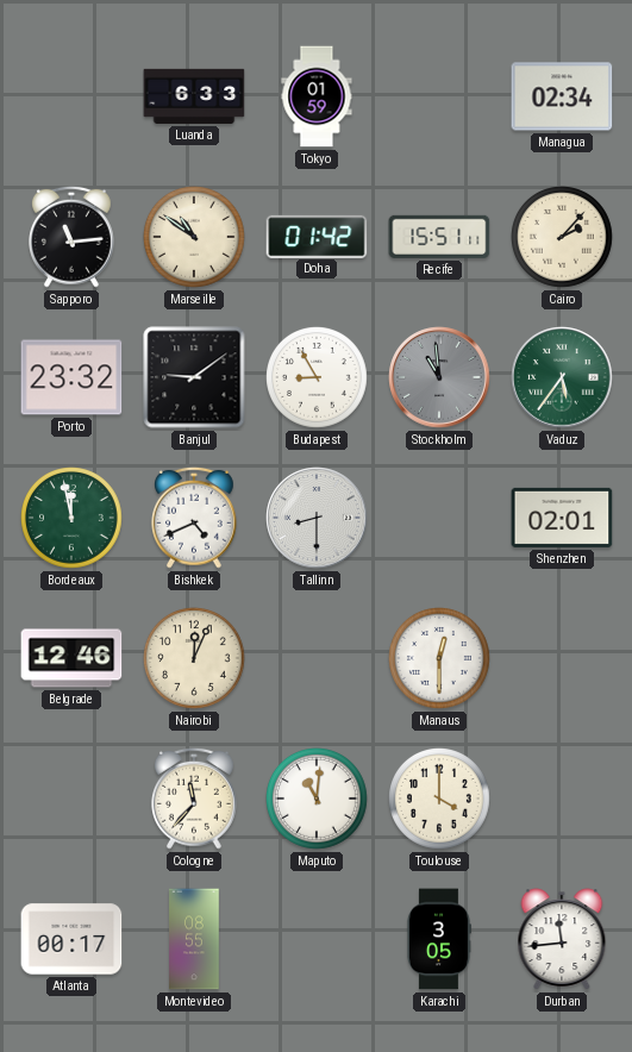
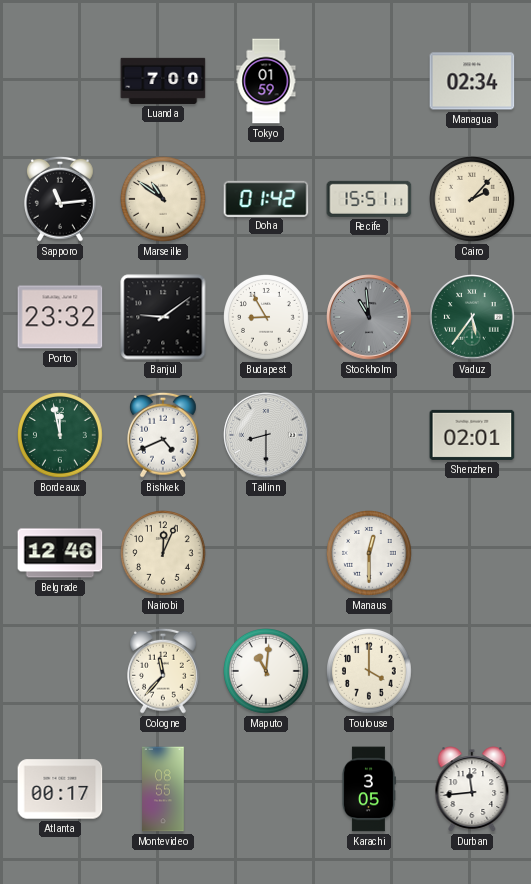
Luanda: 6:33 -> 7:00 (163, 81)
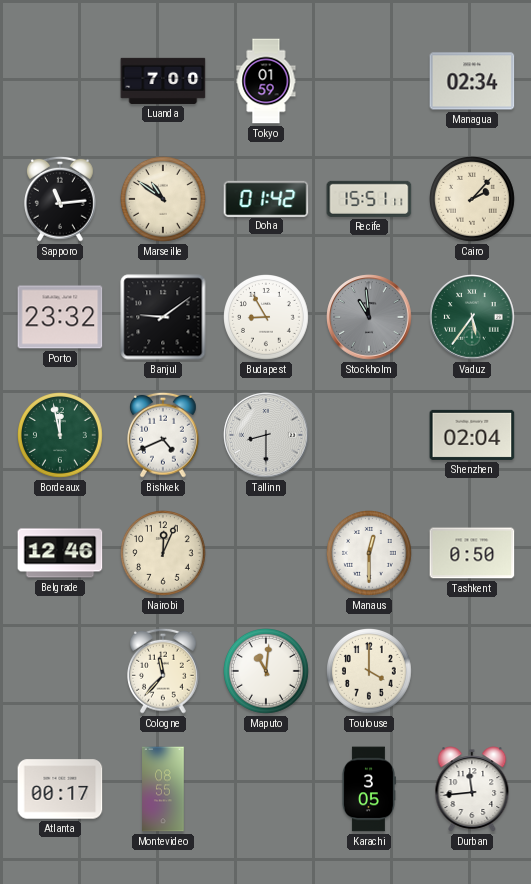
Shenzhen: 02:01 -> 02:04 (472, 435)
Tashkent: none -> 0:50 (472, 553)
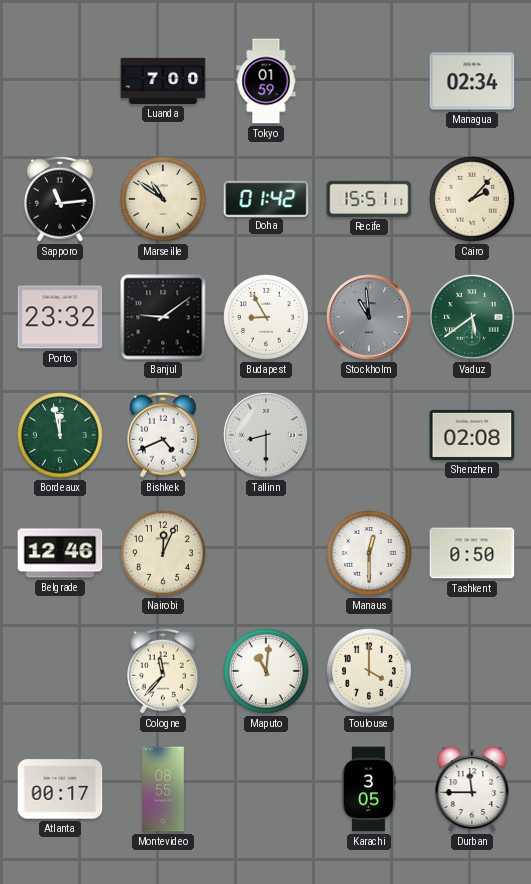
Vaduz: 5:36 -> 5:39 (472, 317)
Shenzhen: 02:04 -> 02:08 (472, 435)
Durban: 11:44 -> 11:45 (472, 789)
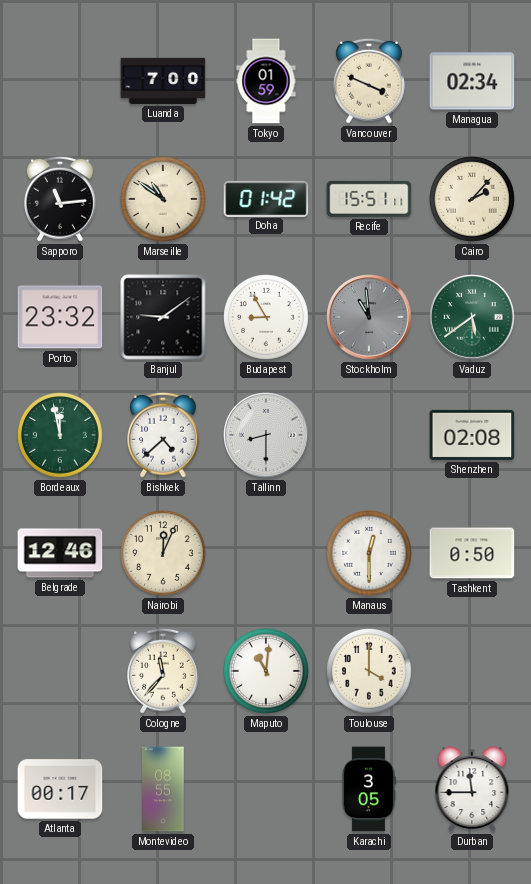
Vancouver: none -> 3:49 (370, 81)
Bishkek: 4:41 -> 4:38 (164, 435)
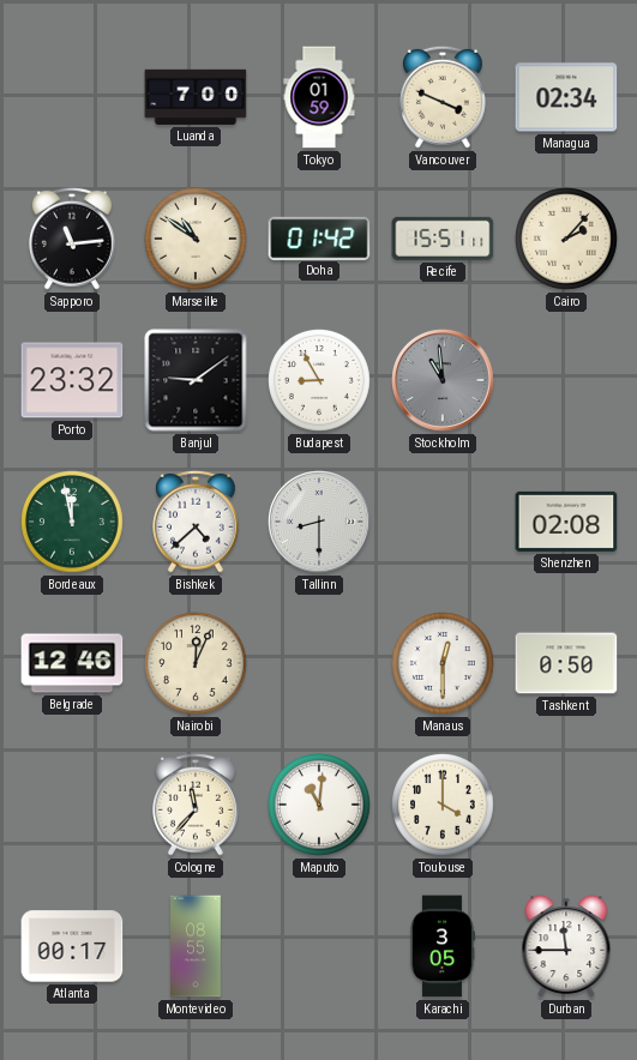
Vaduz: 5:39 -> none (472, 317)
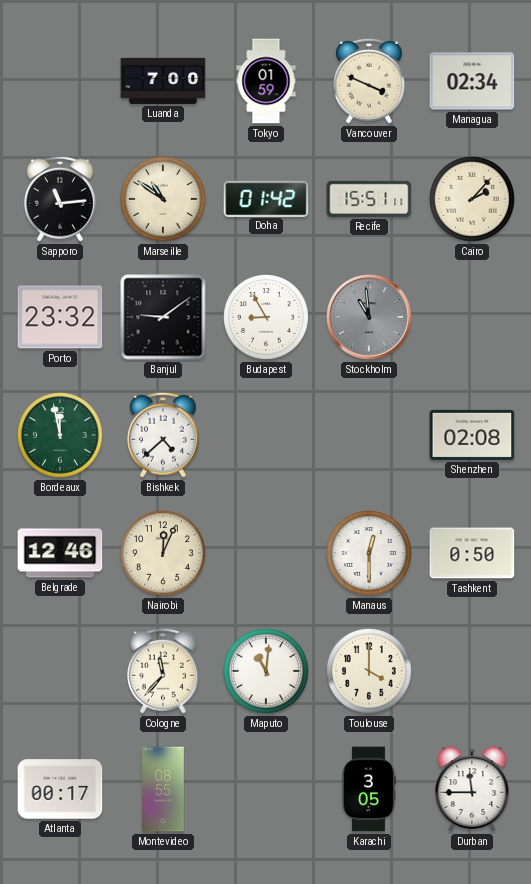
Tallinn: 8:30 -> none (319, 522)
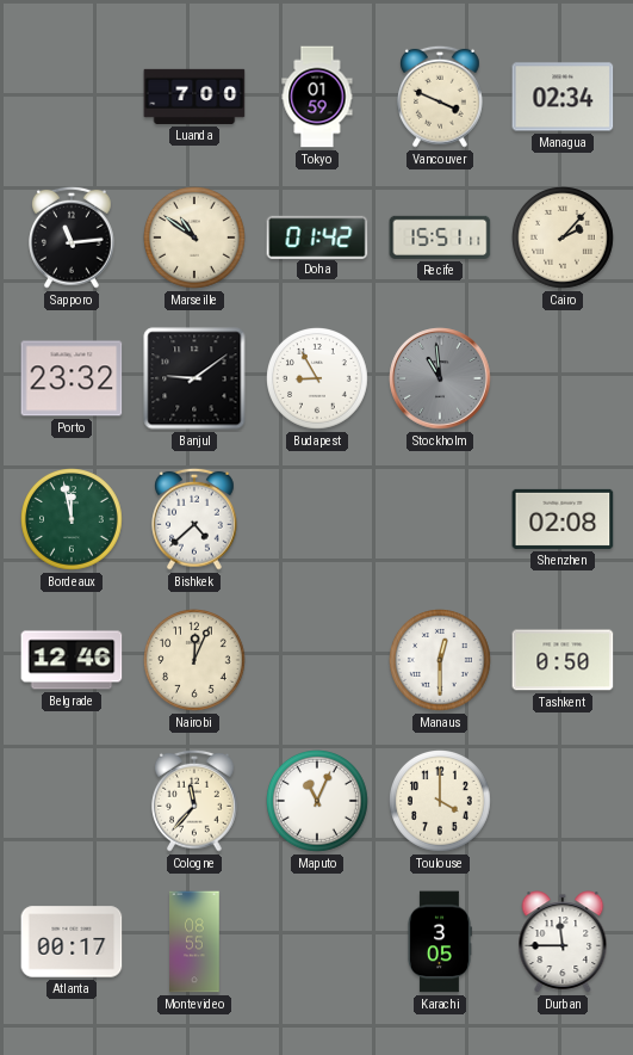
Maputo: 11:01 -> 11:04 (318, 802)
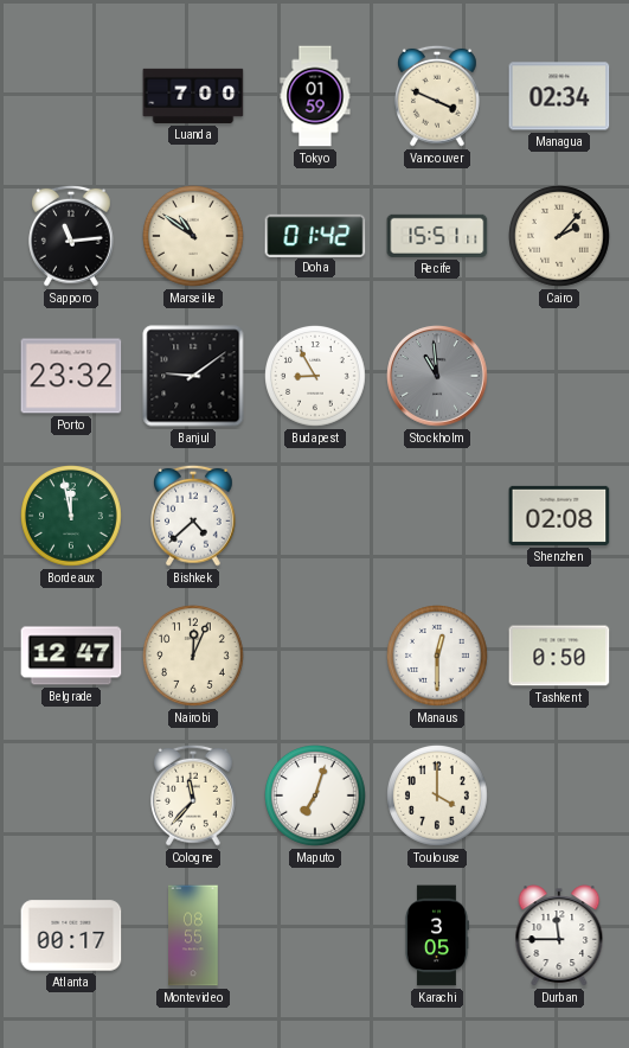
Belgrade: 12:46 -> 12:47 (71, 656)
Maputo: 11:04 -> 7:03 (316, 797)
